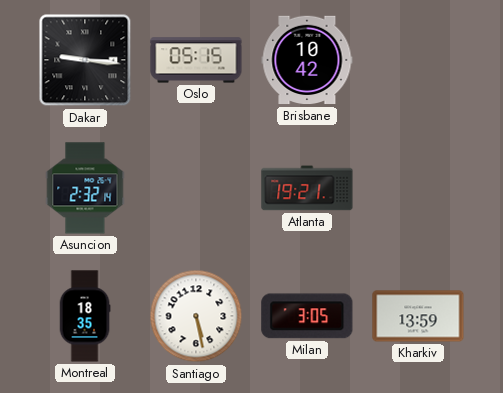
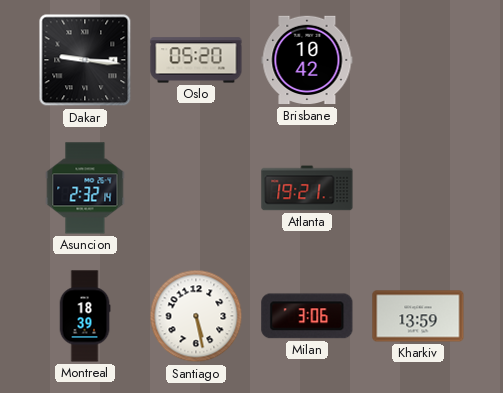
Oslo: 05:15 -> 05:20 (196, 60)
Montreal: 18:35 -> 18:39 (85, 316)
Milan: 3:05 -> 3:06 (307, 316)
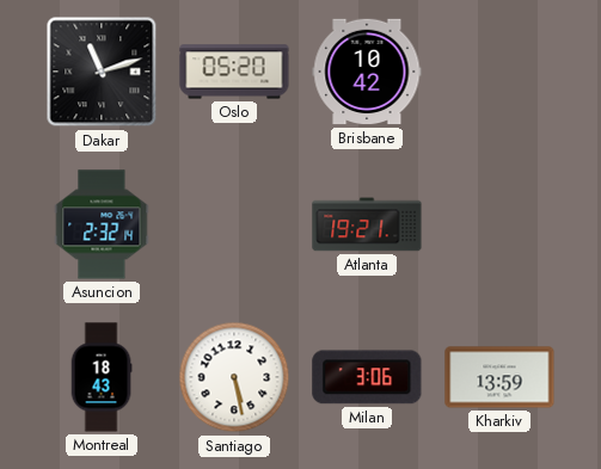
Dakar: 9:16 -> 11:12 (102, 72)
Montreal: 18:39 -> 18:43 (102, 377)
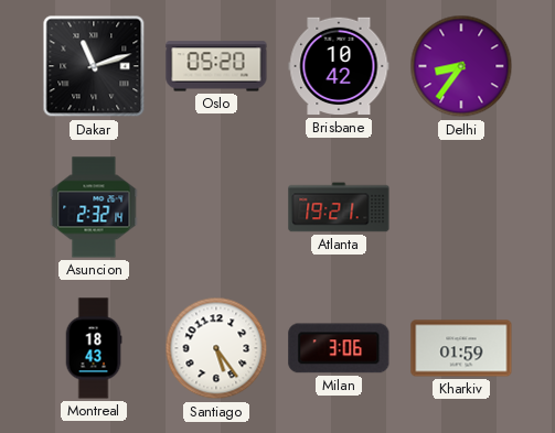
Delhi: none -> 8:36 (461, 66)
Santiago: 5:28 -> 5:24 (216, 348)
Kharkiv: 13:59 -> 01:59 (461, 348)
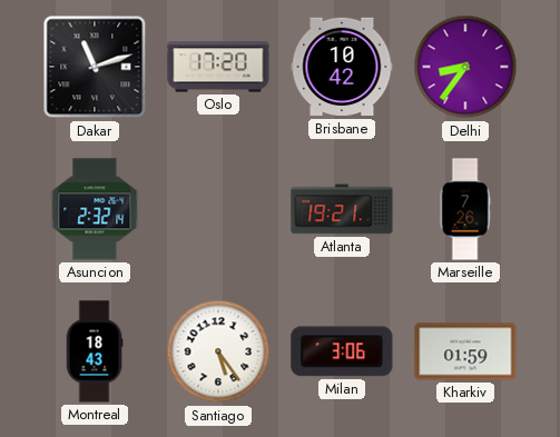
Oslo: 05:20 -> 17:20 (218, 67)
Marseille: none -> 7:26 (465, 209)
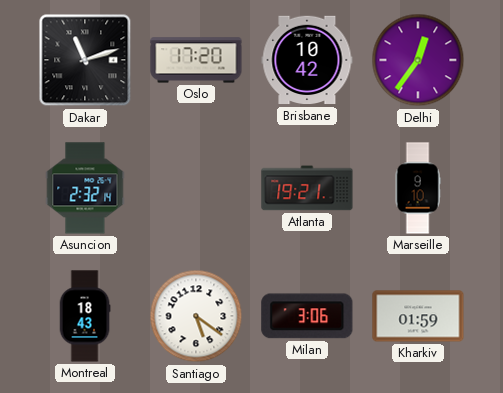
Delhi: 8:36 -> 12:36 (418, 60)
Marseille: 7:26 -> 9:10 (418, 188)
Santiago: 5:24 -> 5:21 (196, 316)
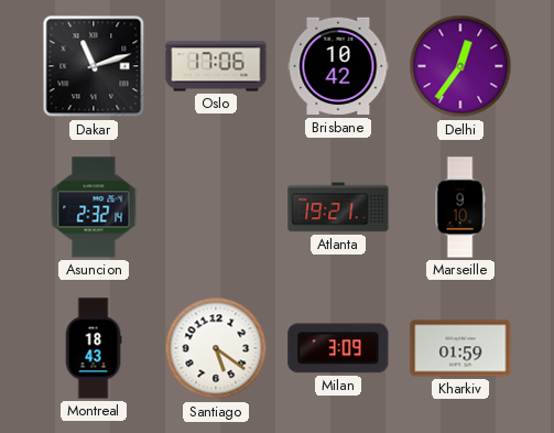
Oslo: 17:20 -> 17:06 (216, 66)
Milan: 3:06 -> 3:09 (338, 348)
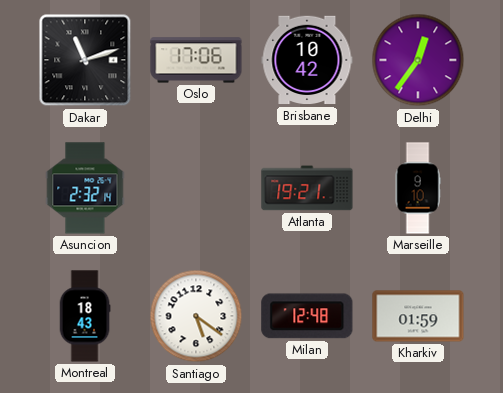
Milan: 3:09 -> 12:48 (307, 316)
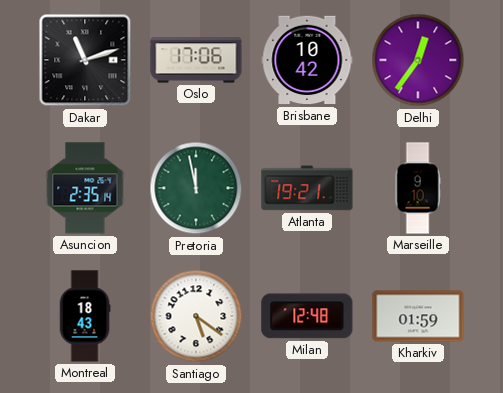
Asuncion: 2:32 -> 2:35 (85, 188)
Pretoria: none -> 11:58 (196, 188)
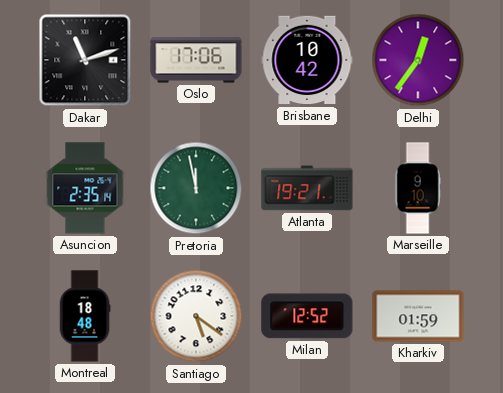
Montreal: 18:43 -> 18:48 (85, 316)
Milan: 12:48 -> 12:52 (307, 316)
